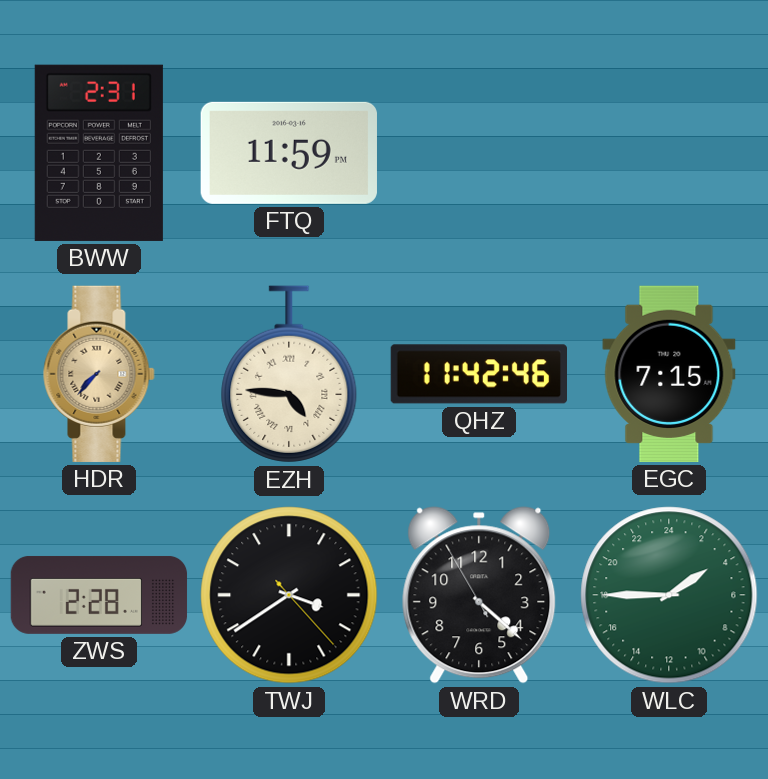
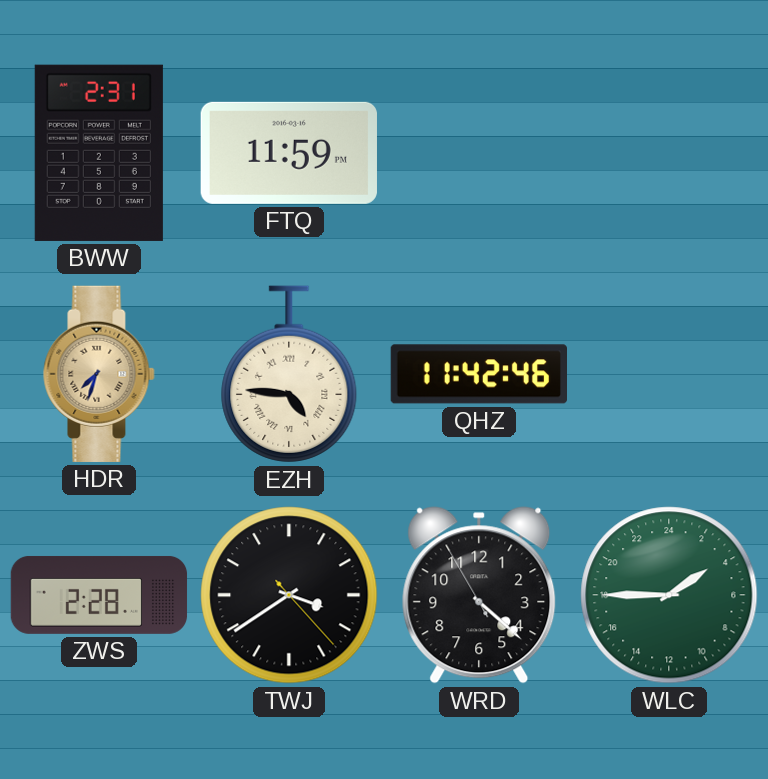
HDR: 7:37 -> 7:33 (99, 374)
EGC: 7:15 -> none (669, 374)
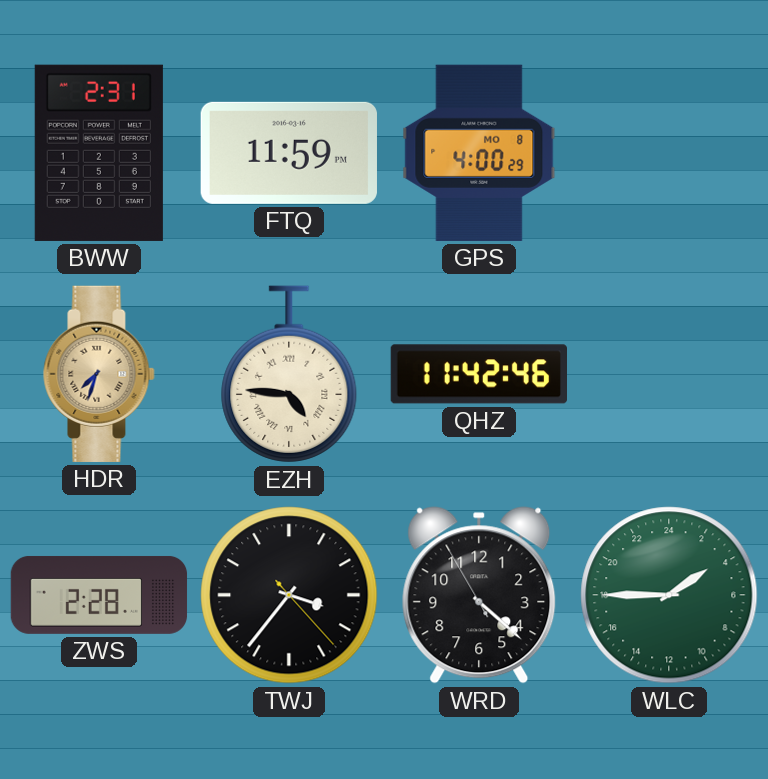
GPS: none -> 4:00 (479, 153)
TWJ: 3:39 -> 3:36 (289, 595)
